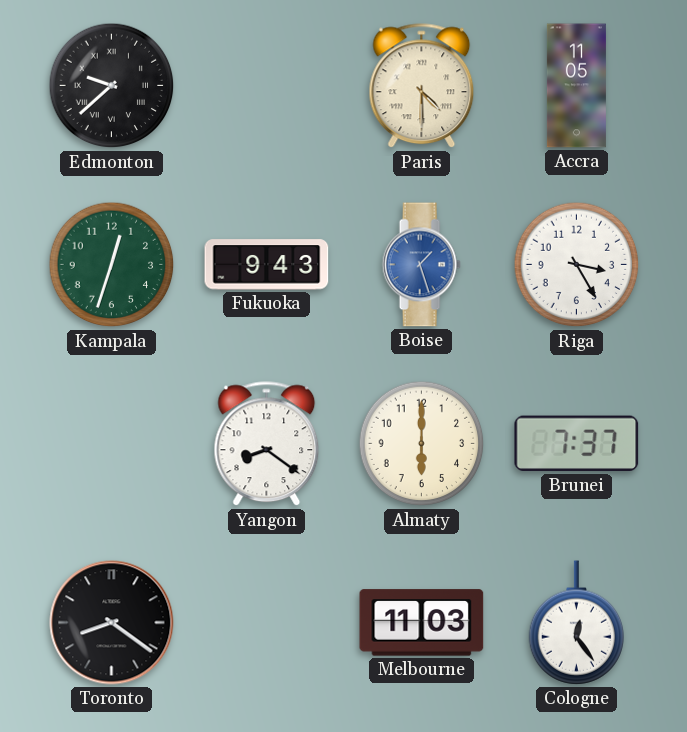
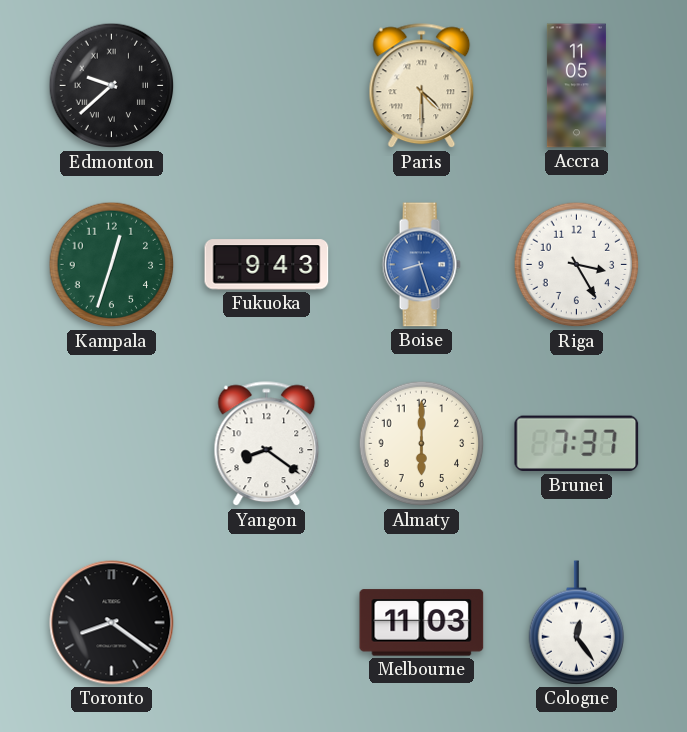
Boise: 1:27 -> 8:27 (421, 265)
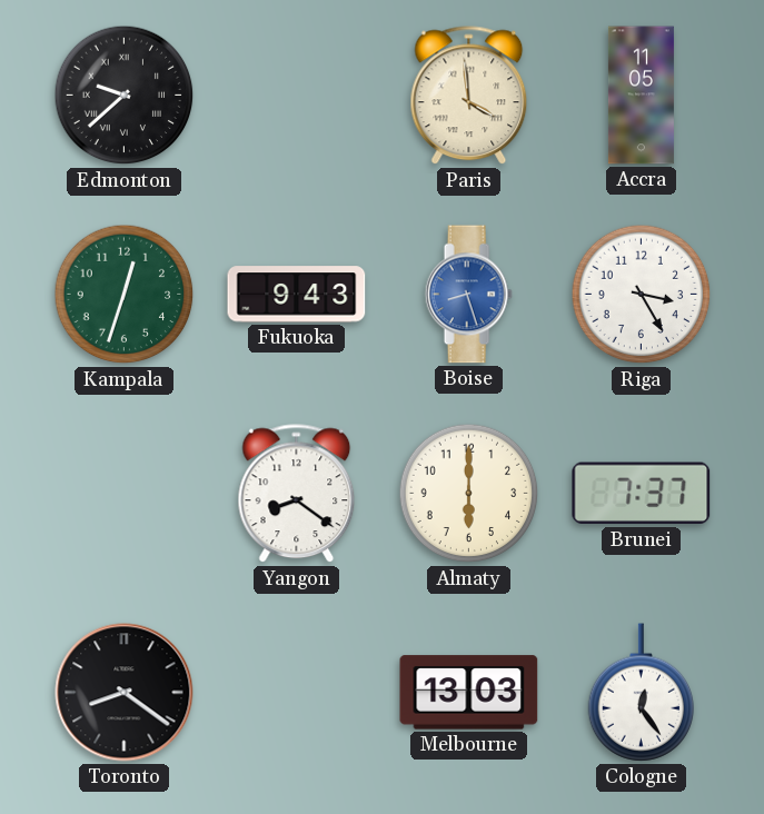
Paris: 4:30 -> 3:59 (469, 96)
Melbourne: 11:03 -> 13:03 (469, 693)
